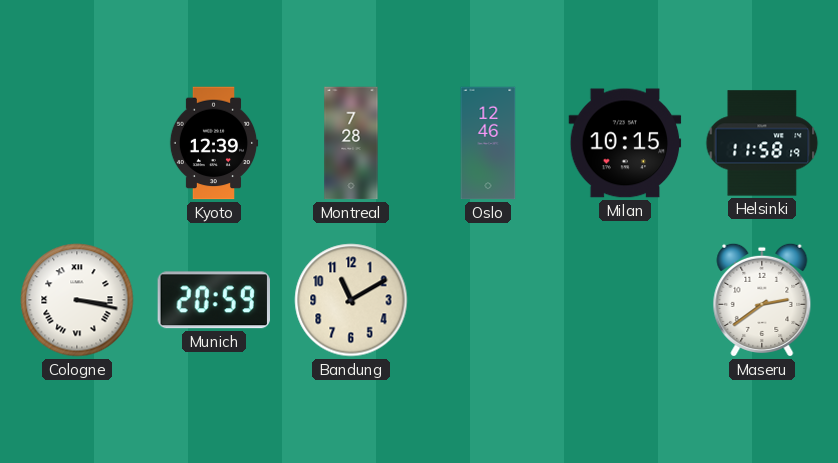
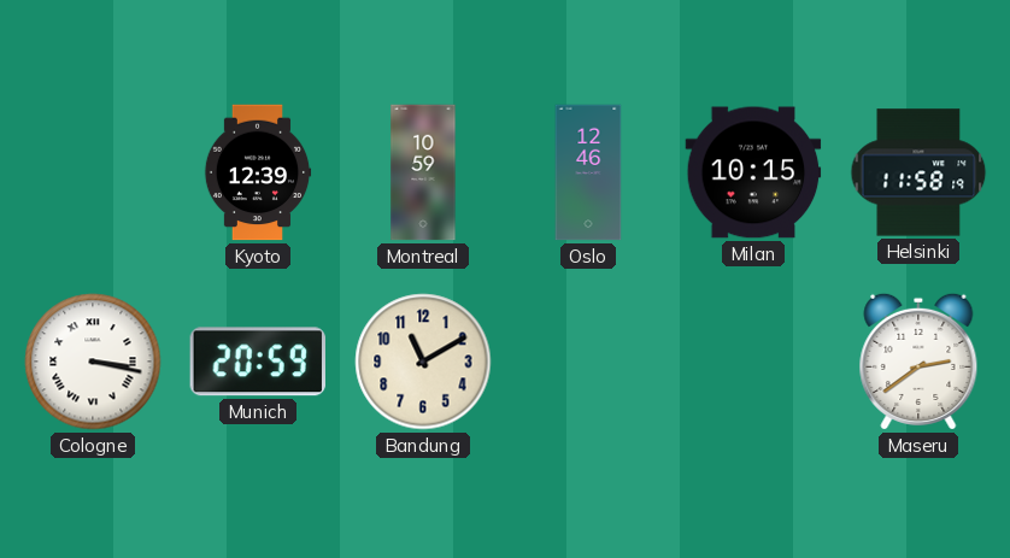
Montreal: 7:28 -> 10:59 (423, 172)
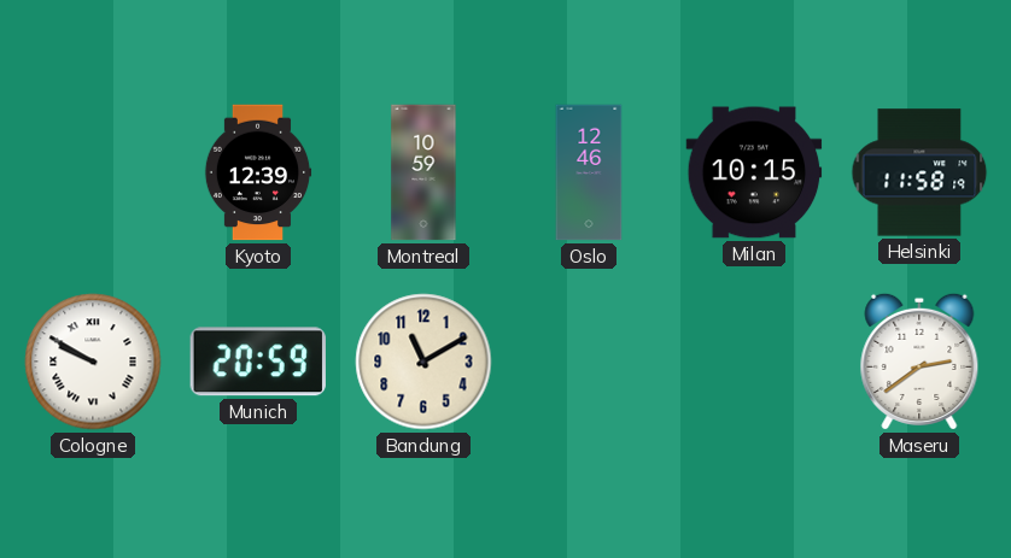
Cologne: 3:17 -> 9:50 (93, 362)
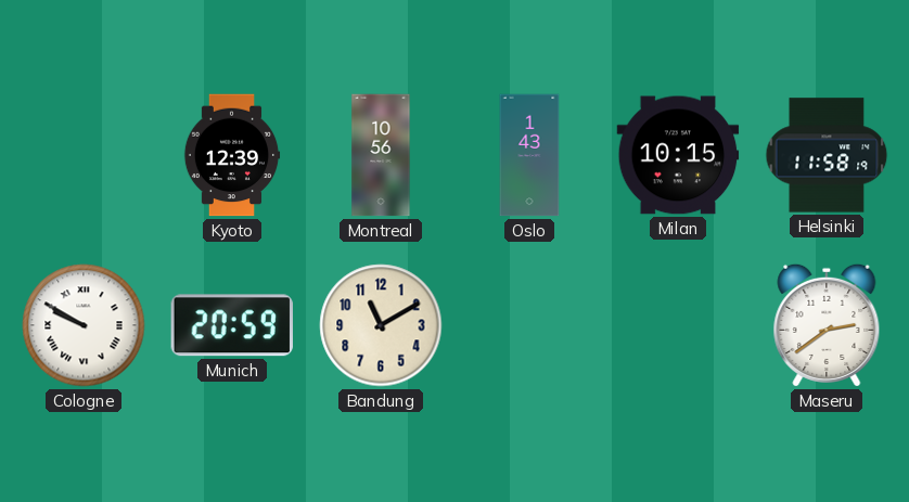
Montreal: 10:59 -> 10:56 (381, 155)
Oslo: 12:46 -> 1:43 (529, 155)
